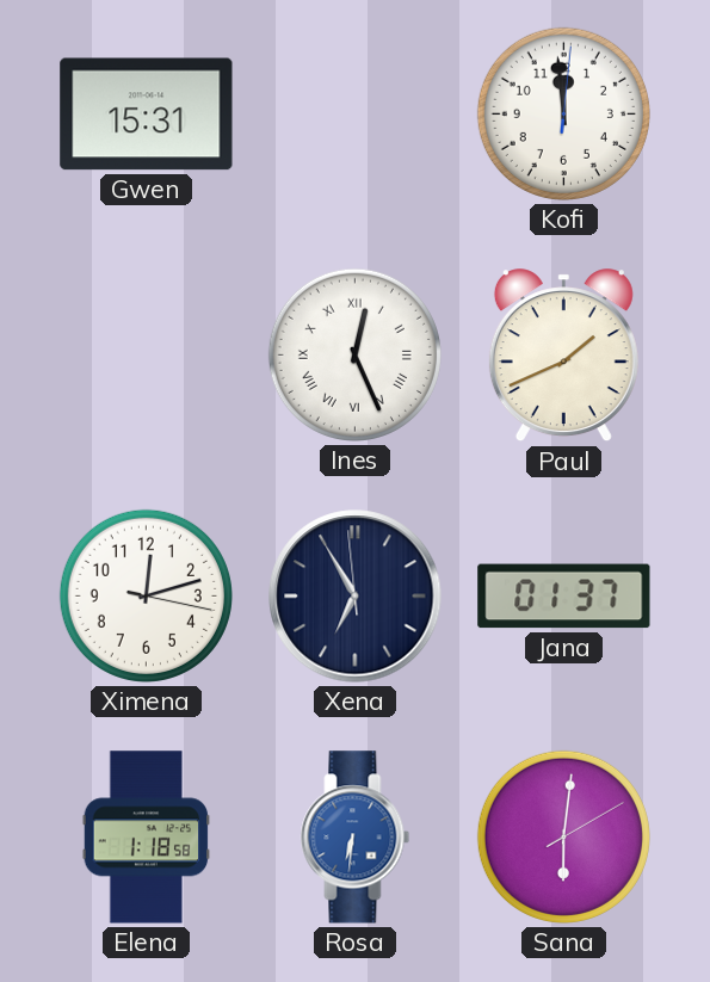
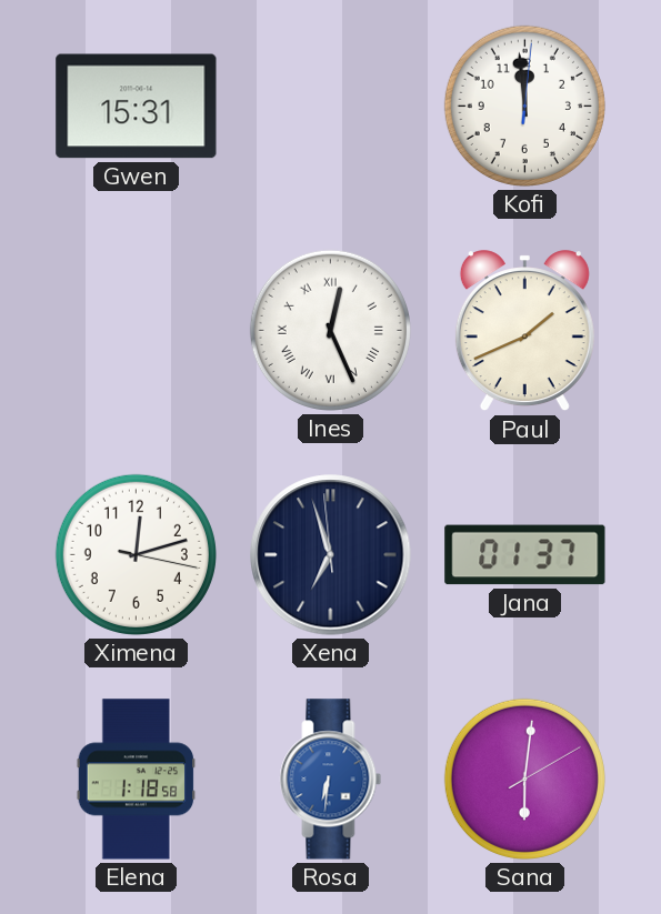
Xena: 6:54 -> 6:56 (331, 555)
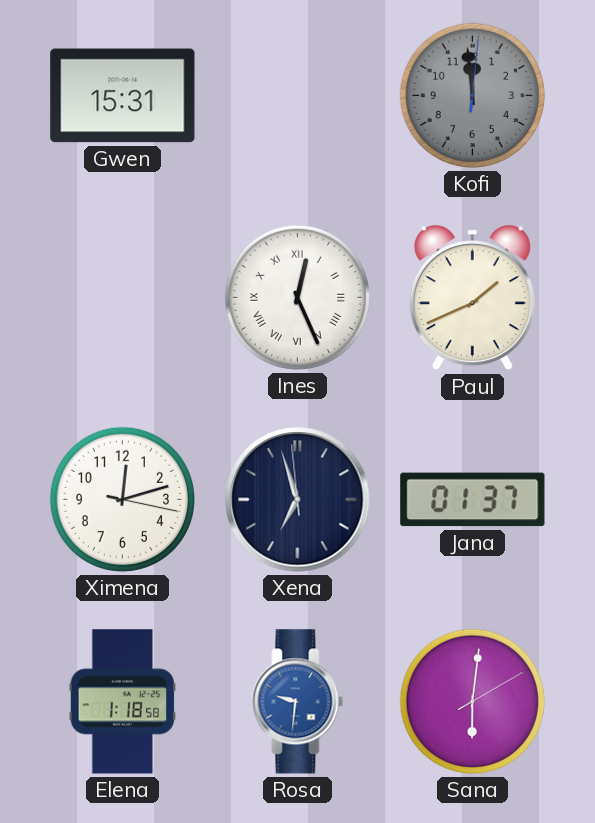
Kofi dial: white -> grey (472, 95)
Rosa: 6:31 -> 9:31 (298, 702)
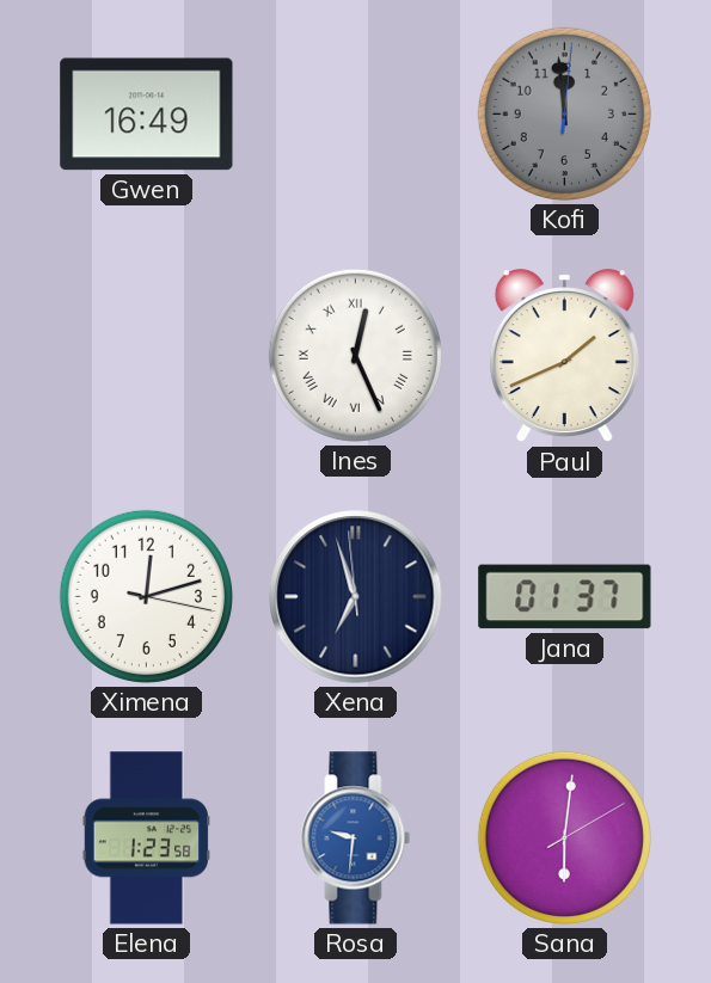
Gwen: 15:31 -> 16:49 (147, 115)
Elena: 1:18 -> 1:23 (147, 838)
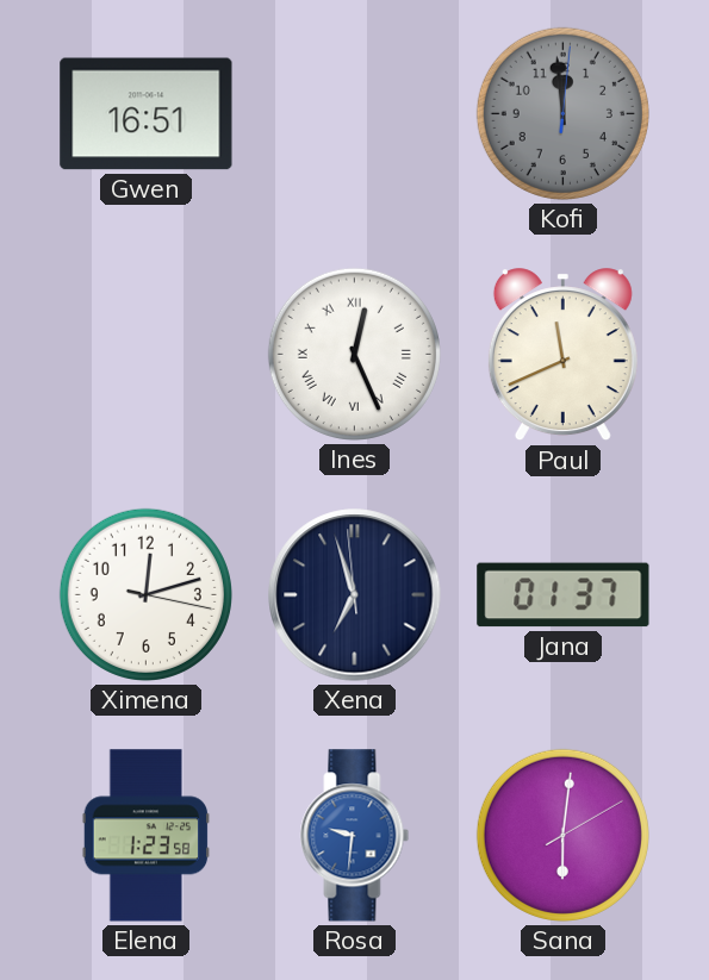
Gwen: 16:49 -> 16:51 (147, 114)
Paul: 1:41 -> 11:41 (562, 355)
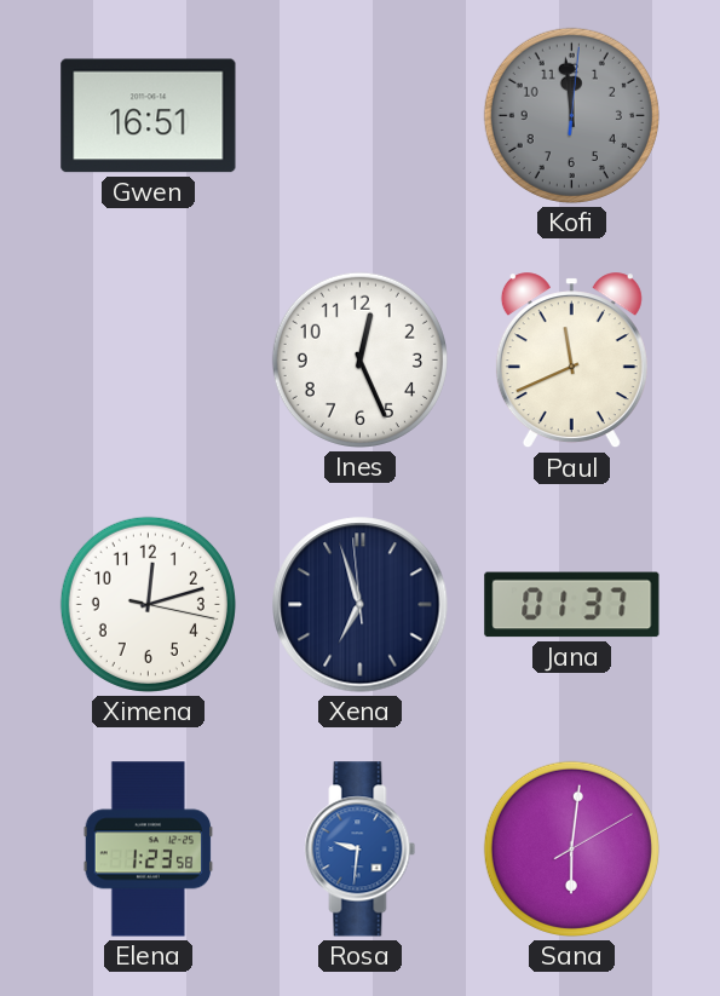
Ines numerals: Roman -> Arabic (359, 359)
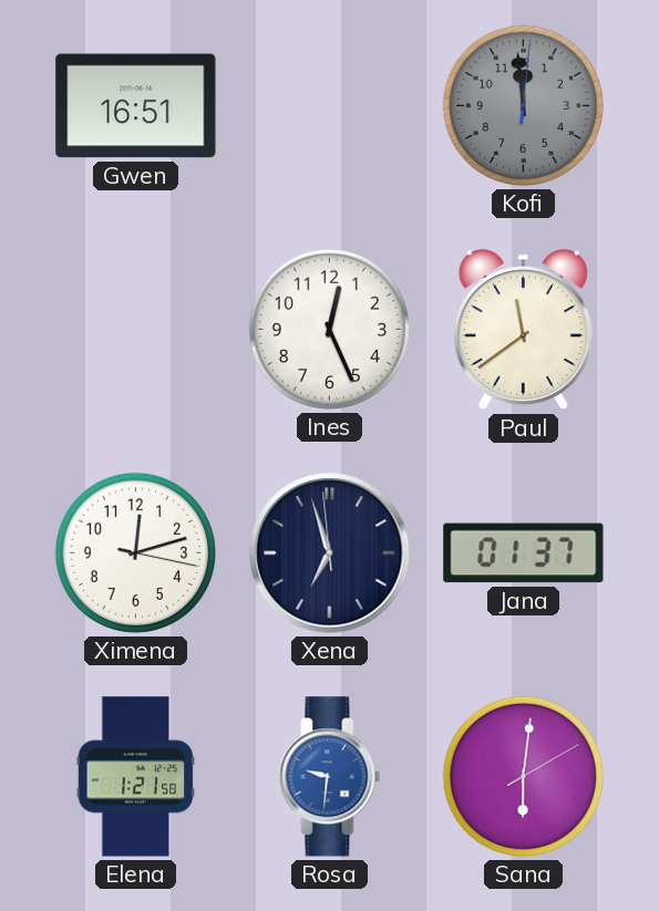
Paul: 11:41 -> 11:39 (523, 330)
Elena: 1:23 -> 1:21 (136, 777)
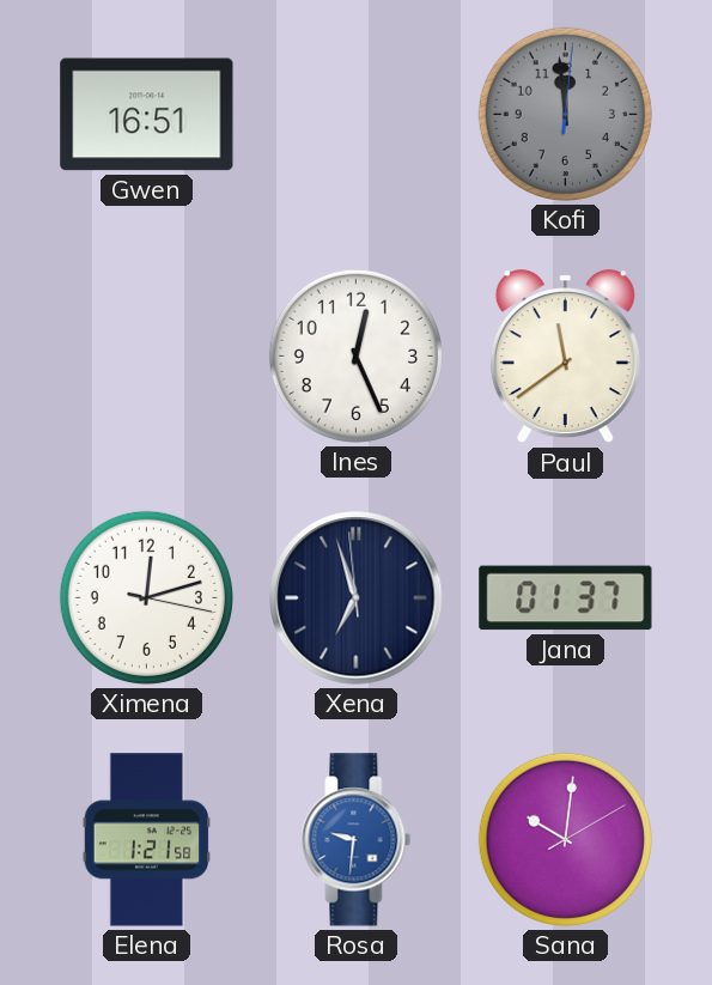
Sana: 6:01 -> 10:01 (565, 839)
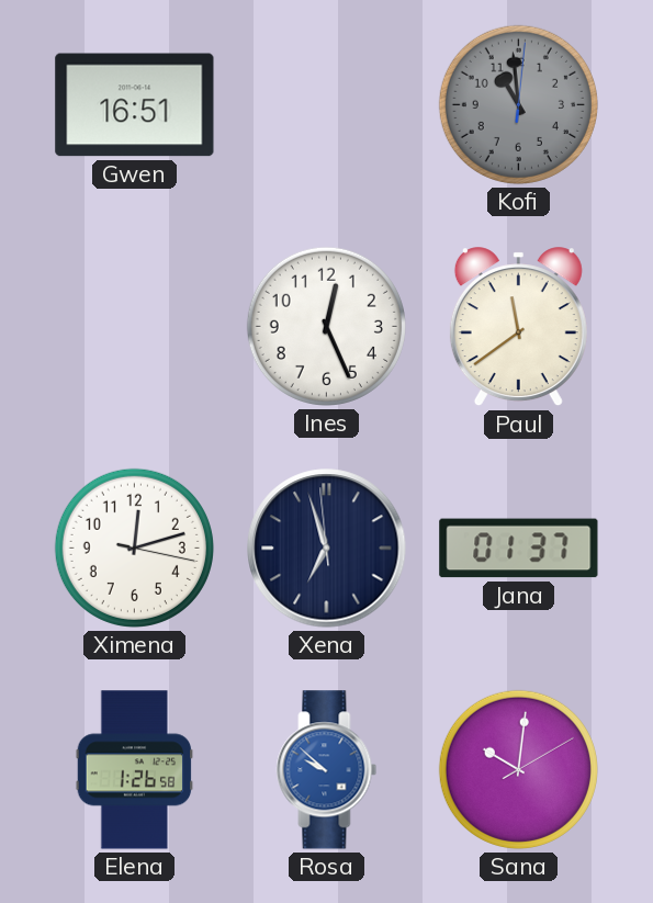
Kofi: 11:59 -> 10:59 (518, 104)
Elena: 1:21 -> 1:26 (135, 770)
Rosa: 9:31 -> 9:52 (327, 770)
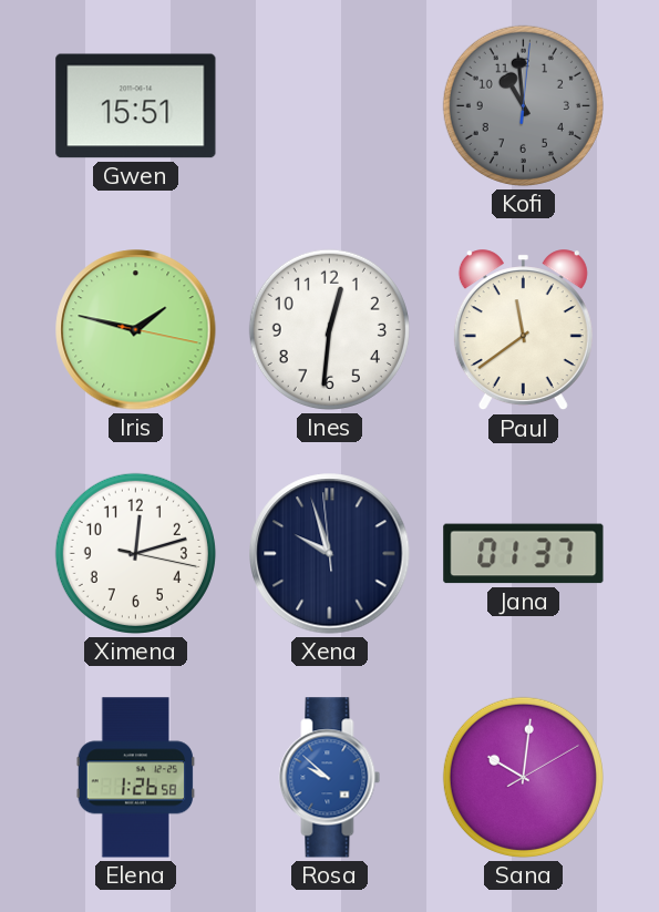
Gwen: 16:51 -> 15:51 (136, 106)
Iris: none -> 1:47 (136, 330)
Ines: 12:26 -> 12:31 (329, 329)
Xena: 6:56 -> 9:56 (330, 554)
